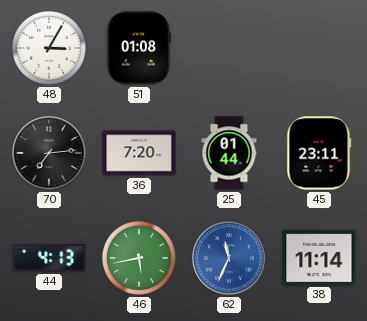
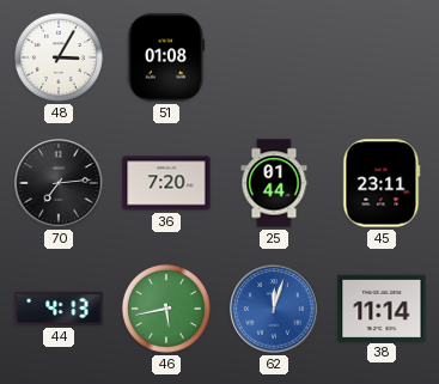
62: 11:34 -> 12:03 (274, 309)
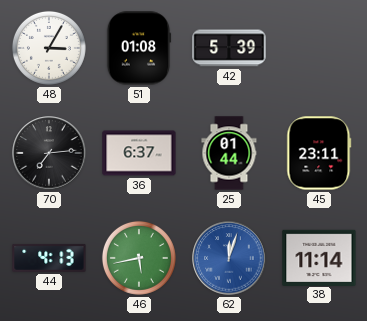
42: none -> 5:39 (229, 48)
36: 7:20 -> 6:37 (139, 153)
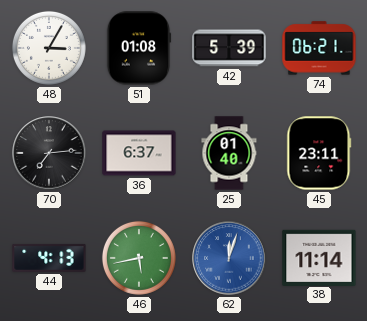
74: none -> 06:21 (319, 48)
25: 01:44 -> 01:40 (229, 153)
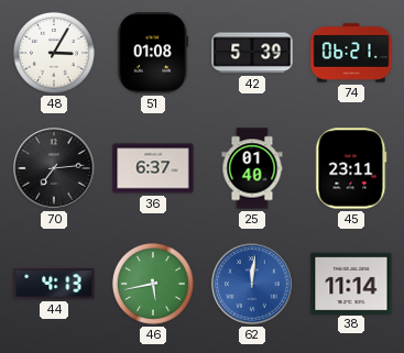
62: 12:03 -> 12:01 (252, 284)
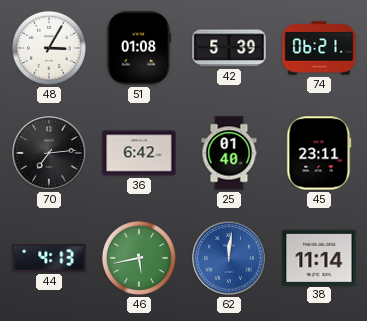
36: 6:37 -> 6:42 (139, 153)
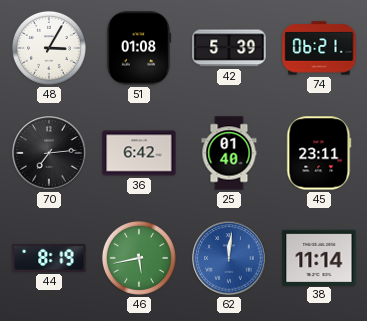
44: 4:13 -> 8:19 (49, 258)
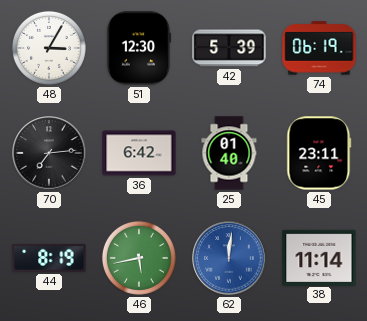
51: 01:08 -> 12:30 (139, 48)
74: 06:21 -> 06:19 (319, 48)
